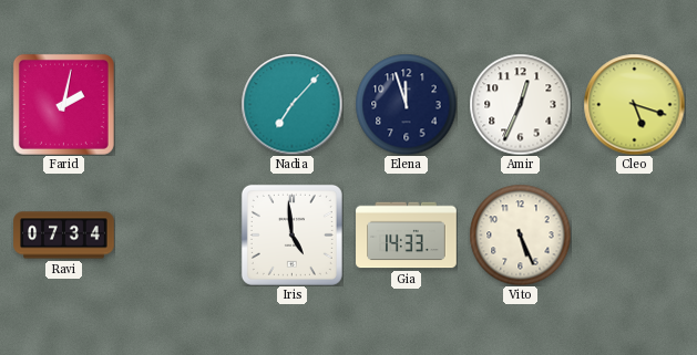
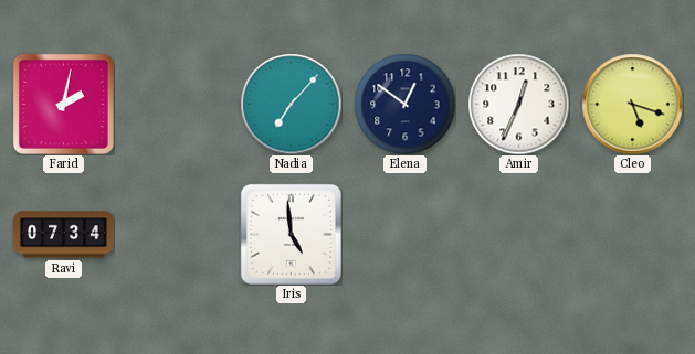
Elena: 11:57 -> 12:51 (404, 104)
Gia: 14:33 -> none (407, 236)
Vito: 5:26 -> none (520, 234)
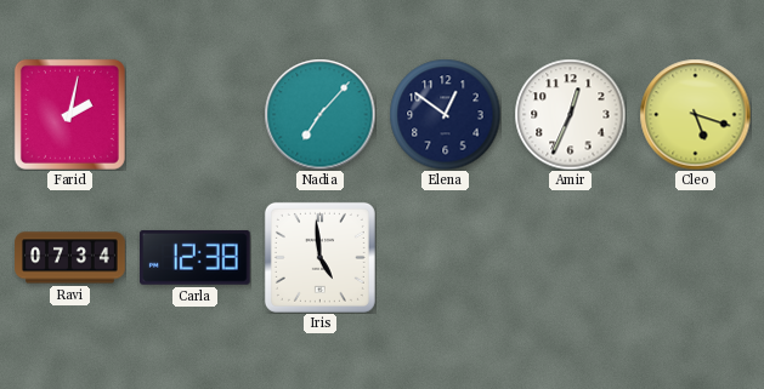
Carla: none -> 12:38 (194, 257)
